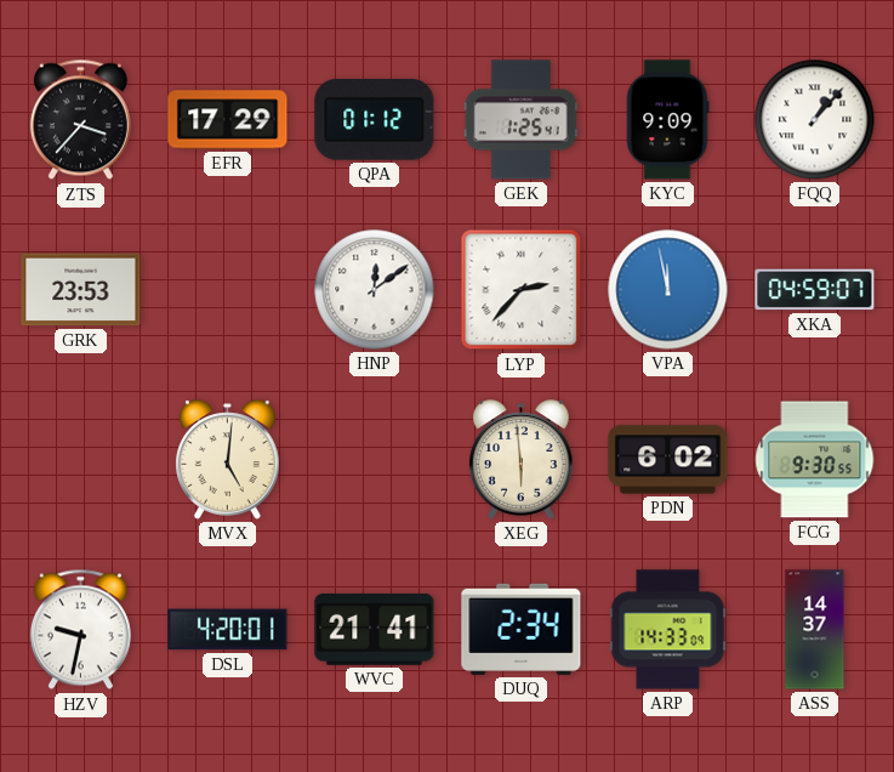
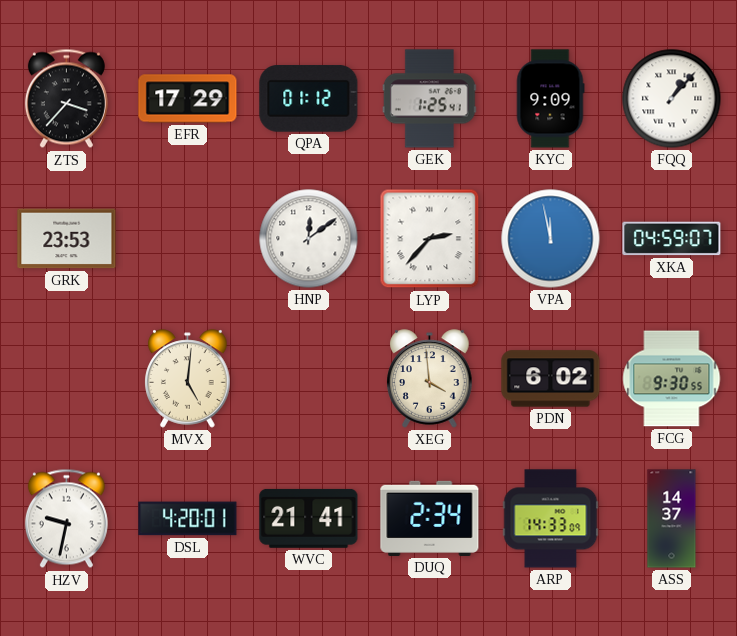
XEG: 5:59 -> 3:59 (430, 379)
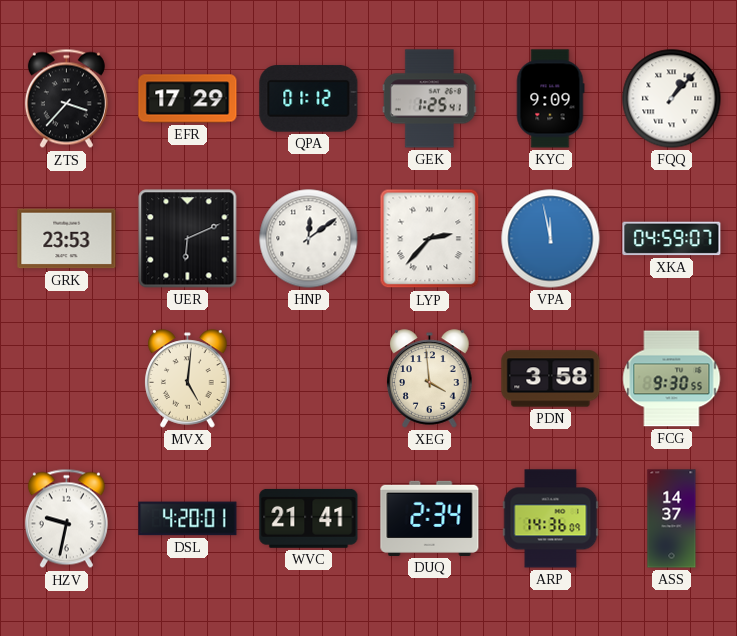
UER: none -> 6:11 (188, 239)
PDN: 6:02 -> 3:58 (551, 379)
ARP: 14:33 -> 14:36 (551, 519)
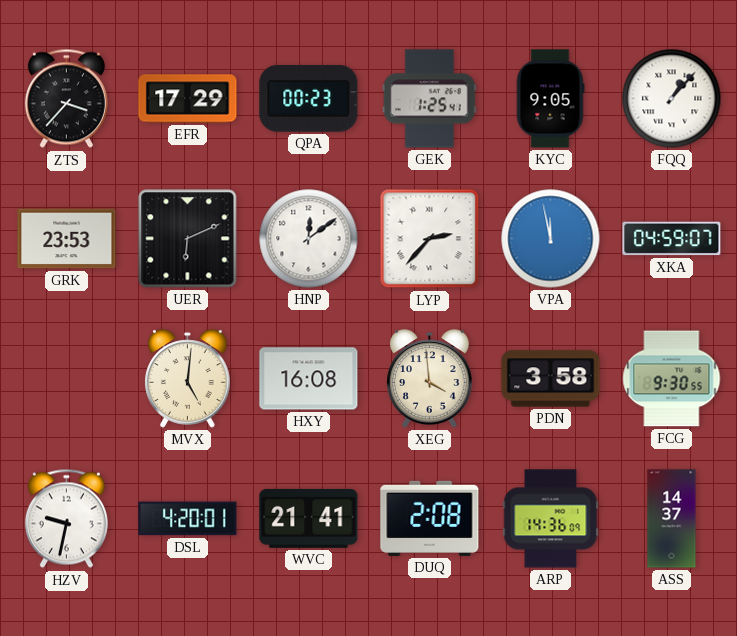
QPA: 01:12 -> 00:23 (309, 99)
KYC: 9:09 -> 9:05 (550, 99)
HXY: none -> 16:08 (309, 379)
DUQ: 2:34 -> 2:08 (430, 518)
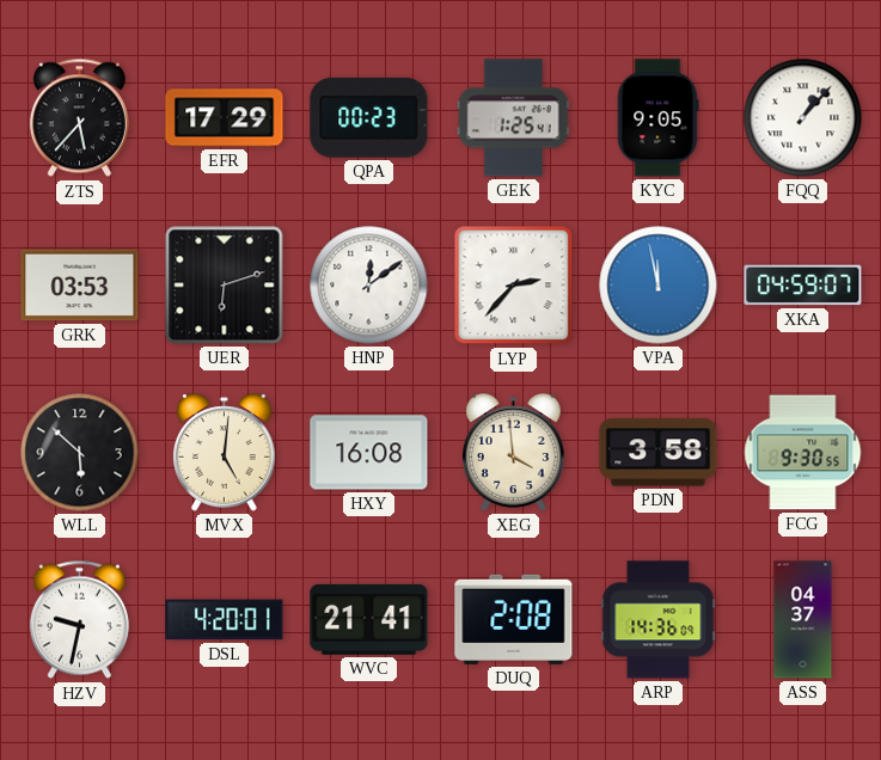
ZTS: 3:37 -> 5:37 (79, 118)
GRK: 23:53 -> 03:53 (80, 286)
UER: 6:11 -> 6:12 (225, 286)
WLL: none -> 5:52 (80, 453)
ASS: 14:37 -> 04:37 (803, 620)
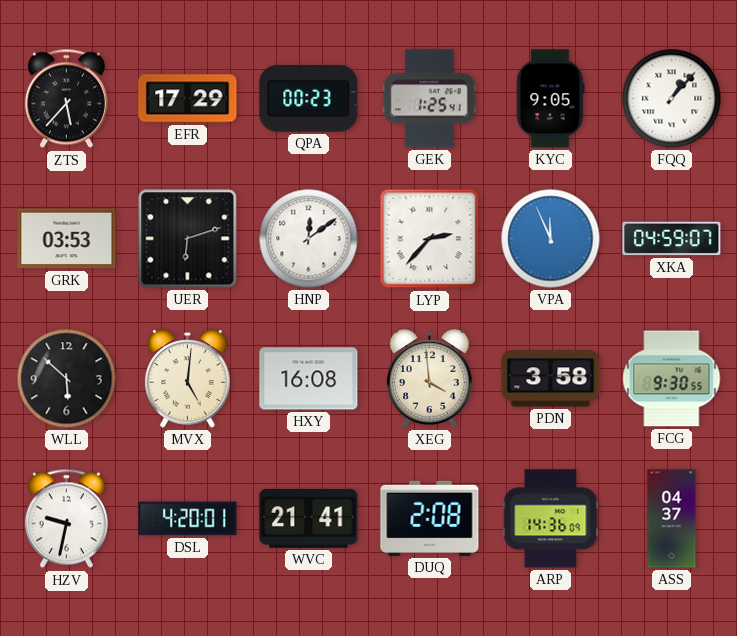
VPA: 11:58 -> 11:56 (551, 239)
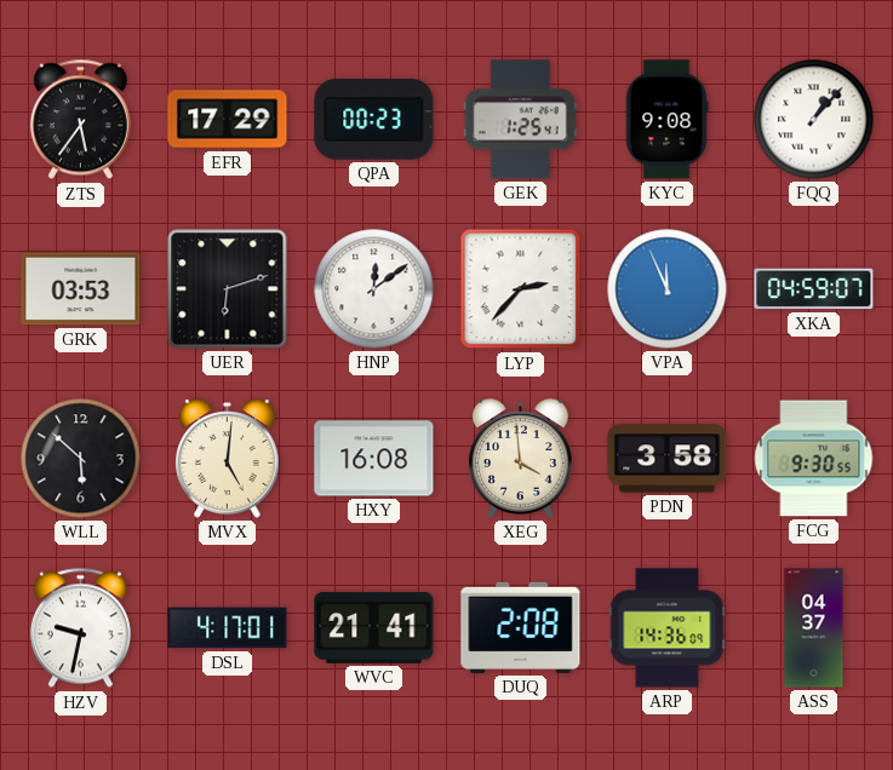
ZTS: 5:37 -> 5:36 (80, 120)
KYC: 9:05 -> 9:08 (666, 120)
DSL: 4:20 -> 4:17 (228, 628)
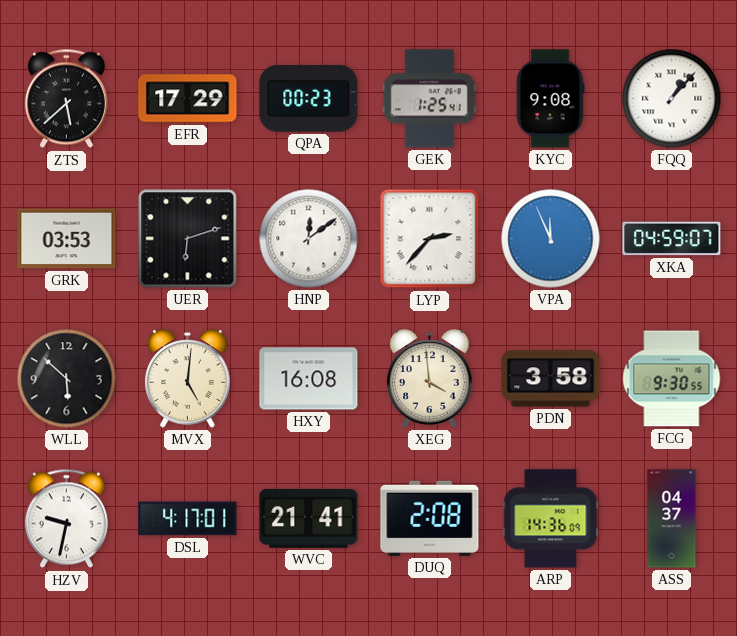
ZTS: 5:36 -> 5:38 (66, 99)
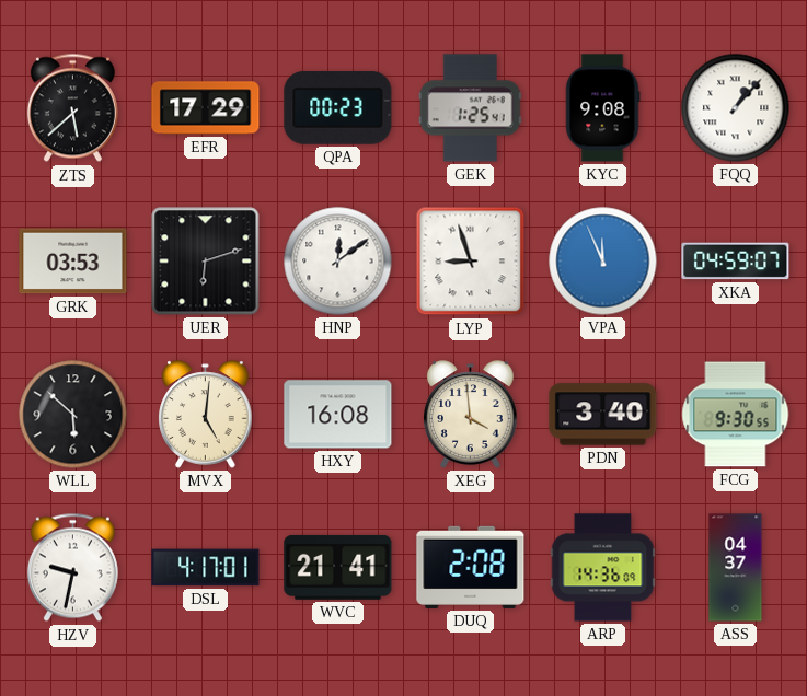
LYP: 2:37 -> 8:57 (471, 262)
PDN: 3:58 -> 3:40 (603, 415)
